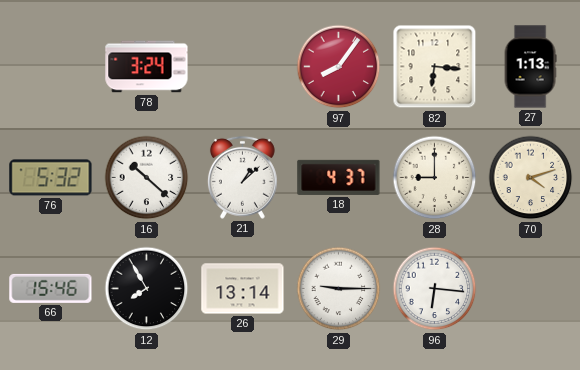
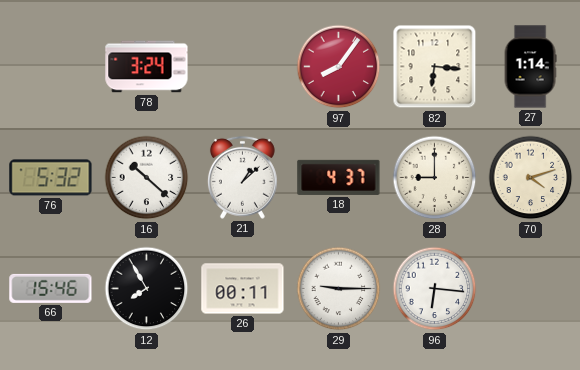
27: 1:13 -> 1:14 (530, 67)
26: 13:14 -> 00:11 (243, 289)
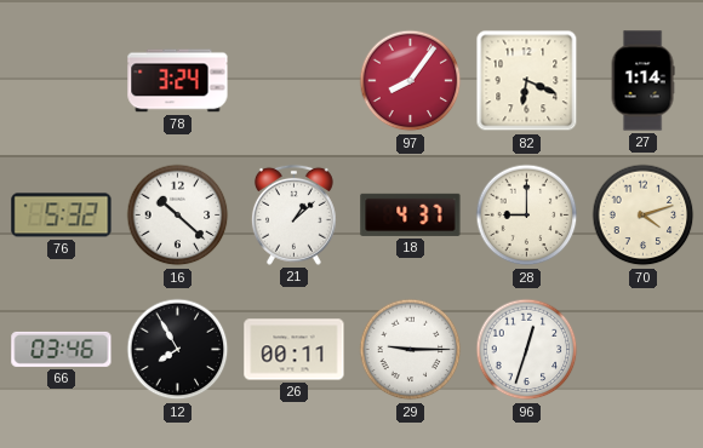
82: 6:16 -> 6:19 (527, 81)
66: 15:46 -> 03:46 (62, 349)
96: 6:16 -> 12:33 (527, 350)
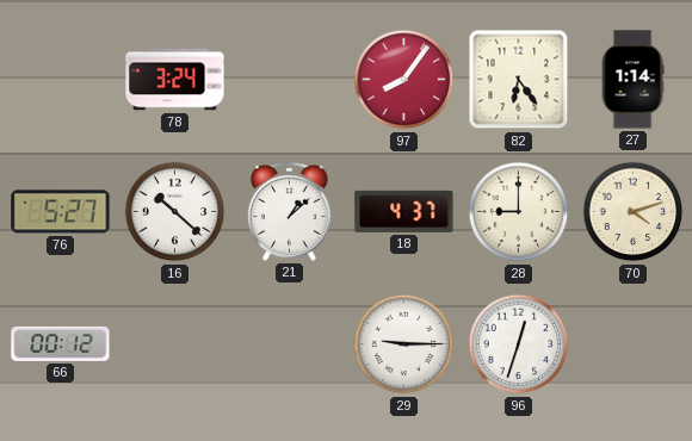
82: 6:19 -> 6:24 (519, 80)
76: 5:32 -> 5:27 (61, 212)
66: 03:46 -> 00:12 (61, 343)
12: 7:55 -> none (178, 350)
26: 00:11 -> none (295, 350)
